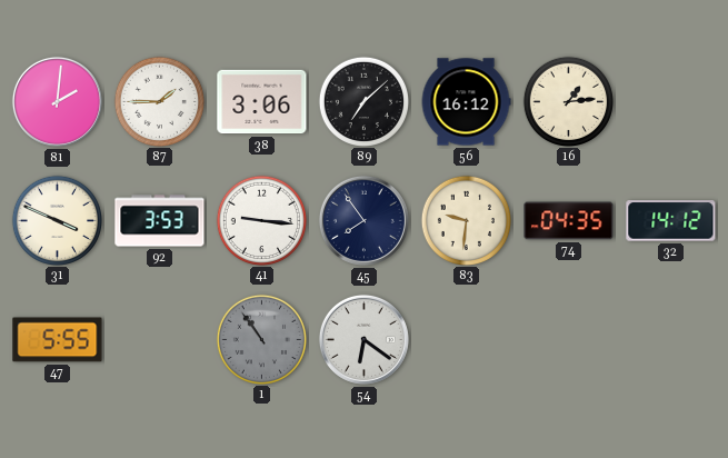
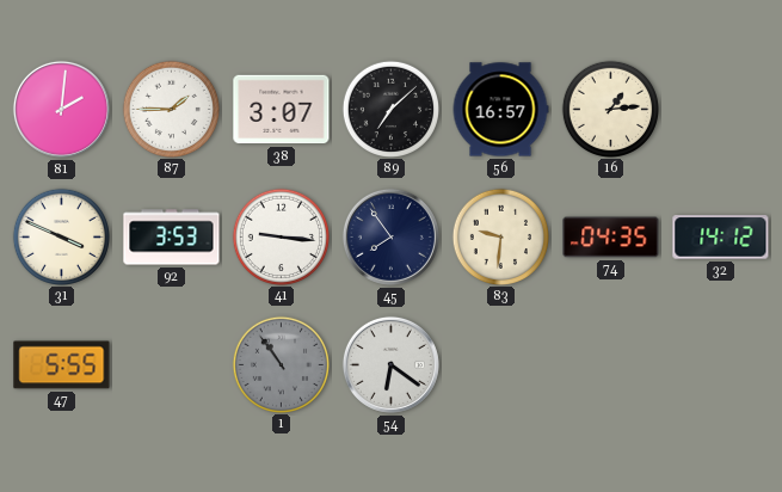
38: 3:06 -> 3:07 (282, 110)
56: 16:12 -> 16:57 (500, 110)
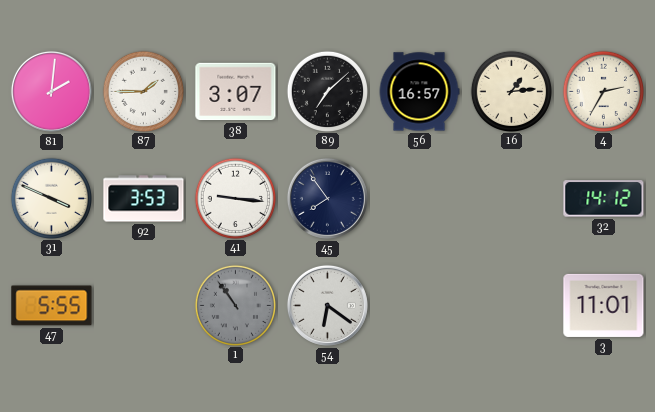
4: none -> 2:35 (603, 91)
83: 9:31 -> none (500, 236)
74: 04:35 -> none (611, 238)
3: none -> 11:01 (604, 305)
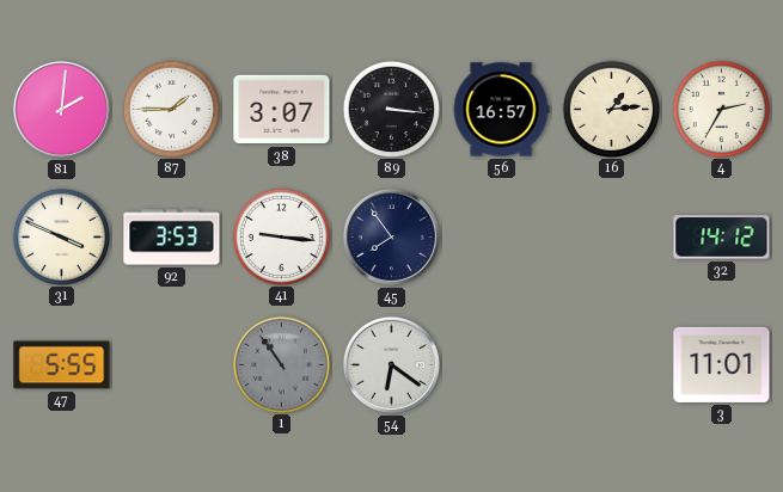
89: 7:08 -> 3:16 (391, 109)
